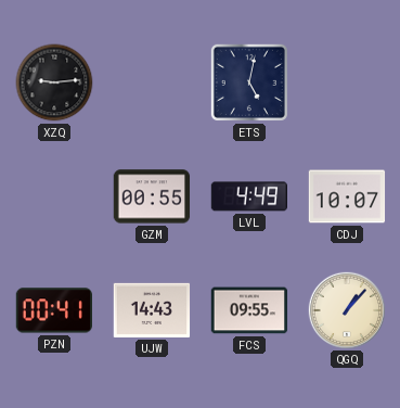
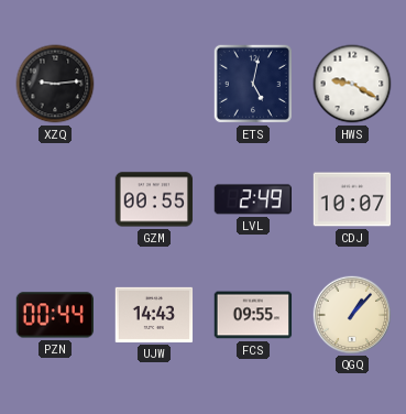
HWS: none -> 9:20 (352, 84)
LVL: 4:49 -> 2:49 (252, 199)
PZN: 00:41 -> 00:44 (54, 315)
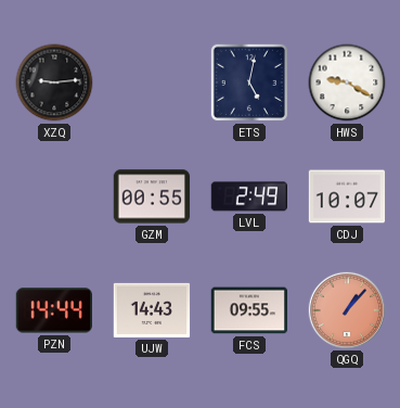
PZN: 00:44 -> 14:44 (53, 310)
QGQ dial: cream -> salmon (346, 309)
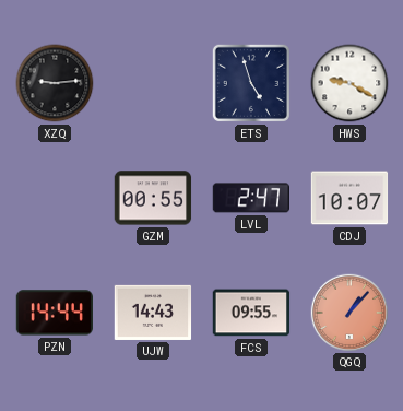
ETS: 5:02 -> 4:57 (251, 83)
LVL: 2:49 -> 2:47 (250, 198)
